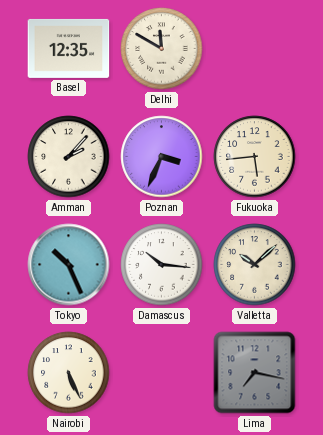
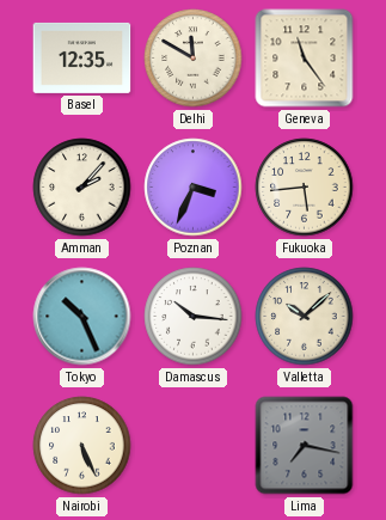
Geneva: none -> 11:24 (305, 59)
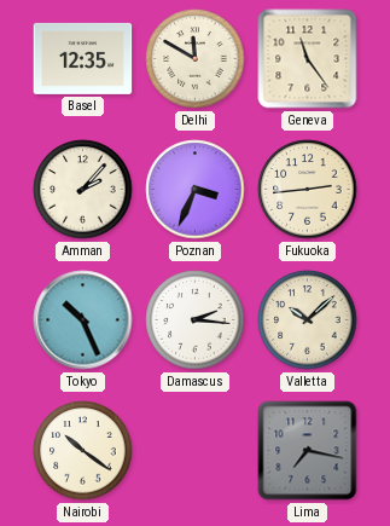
Fukuoka: 5:44 -> 2:44 (308, 190)
Damascus: 10:16 -> 2:16 (196, 320)
Nairobi: 5:26 -> 10:21 (83, 451)
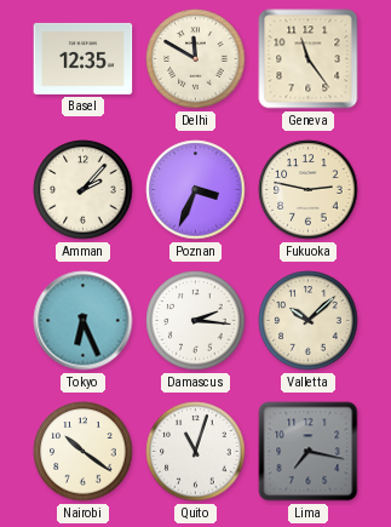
Fukuoka: 2:44 -> 2:47 (309, 190)
Tokyo: 10:26 -> 6:26 (84, 321)
Quito: none -> 11:03 (196, 452)
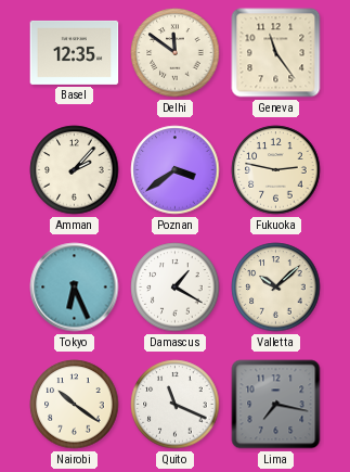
Delhi: 11:50 -> 11:51 (176, 53)
Poznan: 3:34 -> 3:39 (176, 170)
Damascus: 2:16 -> 1:20 (176, 288)
Quito: 11:03 -> 11:19 (176, 405)
